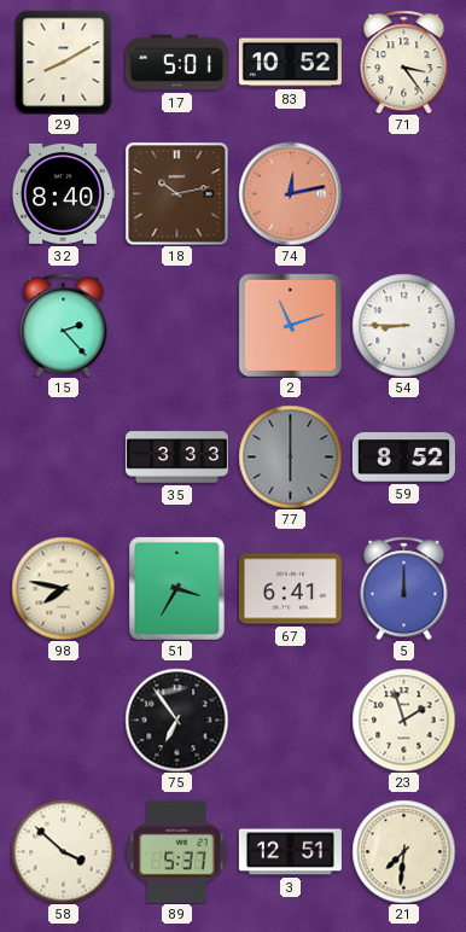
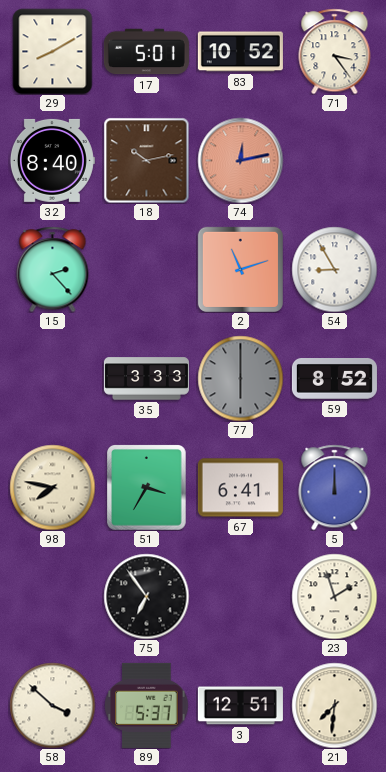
54: 8:45 -> 8:55 (334, 269)
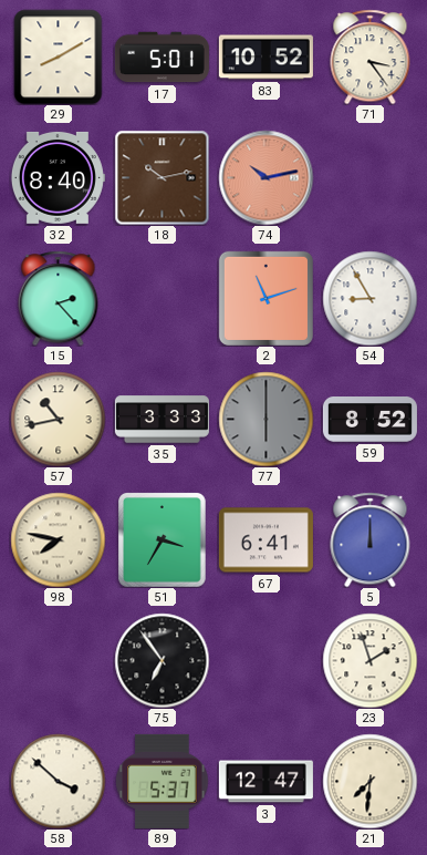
74: 12:13 -> 10:13 (265, 177)
57: none -> 10:43 (58, 419)
3: 12:51 -> 12:47 (265, 782)
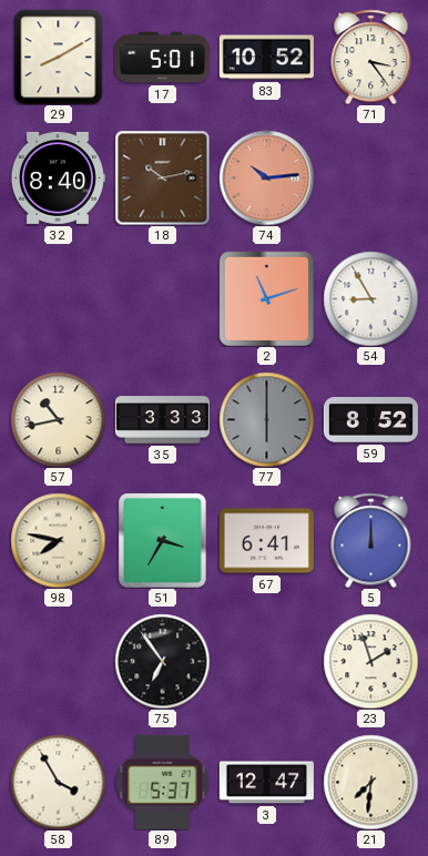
74: 10:13 -> 10:14 (266, 177)
15: 2:23 -> none (59, 298)
58: 3:52 -> 3:55 (58, 782)
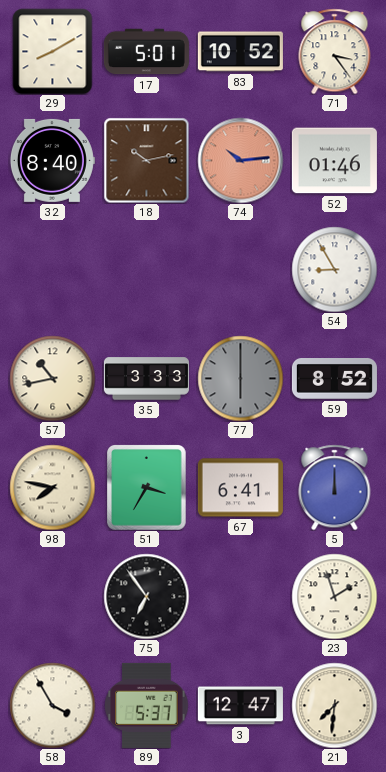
52: none -> 01:46 (334, 161)
2: 11:12 -> none (266, 298)
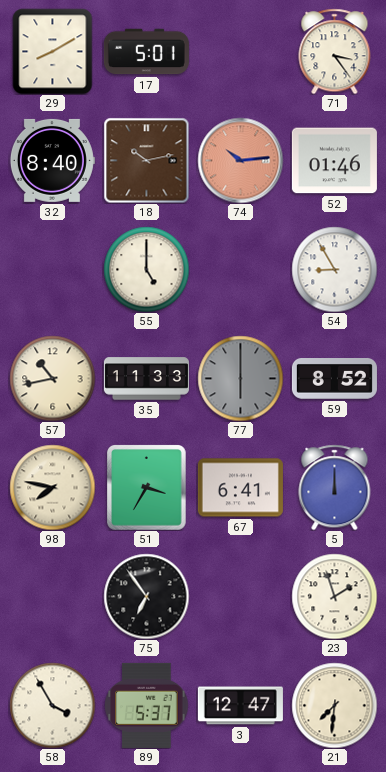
83: 10:52 -> none (240, 52)
55: none -> 5:00 (146, 269)
35: 3:33 -> 11:33 (146, 379)
